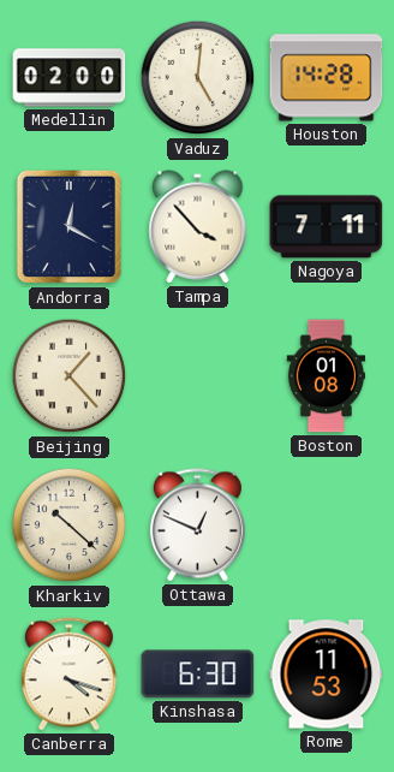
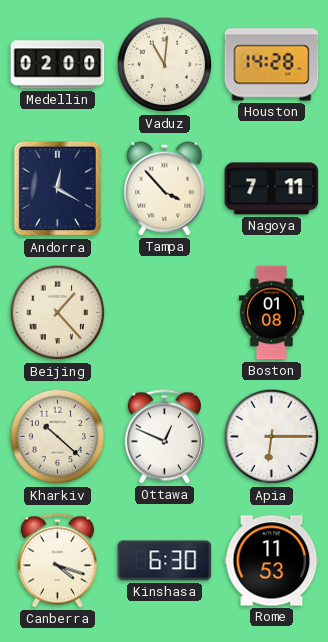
Vaduz: 5:01 -> 11:01 (165, 65)
Apia: none -> 6:15 (272, 437)
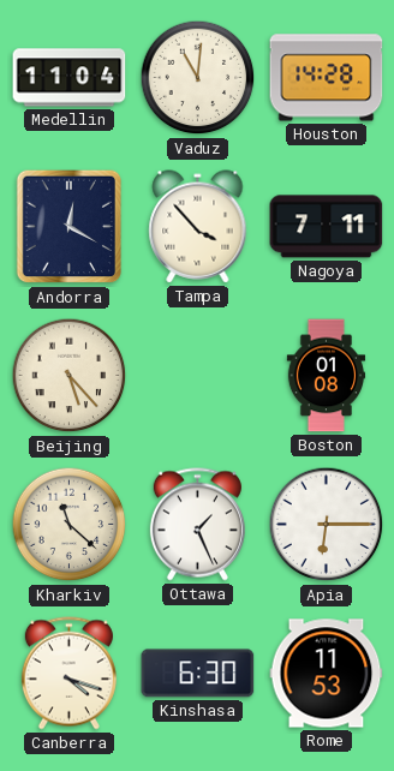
Medellin: 02:00 -> 11:04 (70, 78)
Beijing: 1:23 -> 5:23 (70, 376)
Kharkiv: 10:22 -> 11:22 (70, 525)
Ottawa: 12:49 -> 1:26 (197, 525)
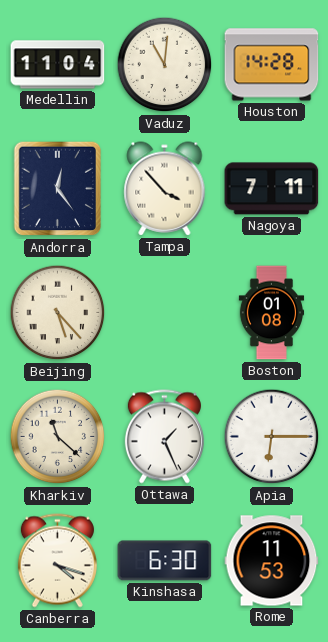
Andorra: 12:20 -> 12:24 (58, 189)
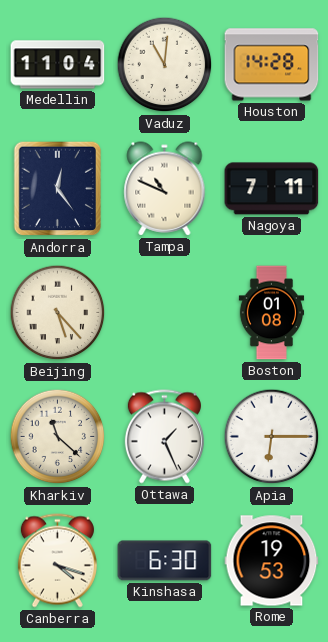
Tampa: 3:53 -> 10:49 (165, 189)
Rome: 11:53 -> 19:53 (272, 561)
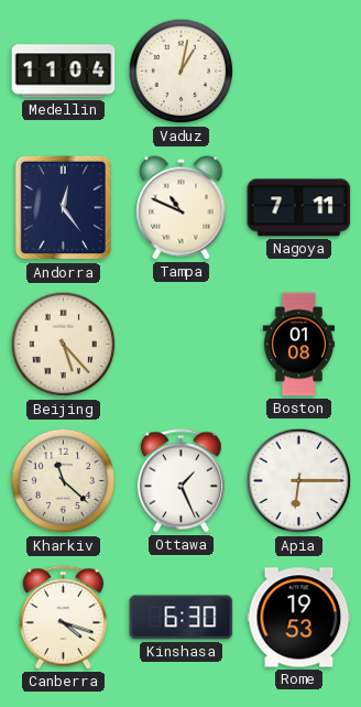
Vaduz: 11:01 -> 1:02 (182, 72)
Houston: 14:28 -> none (272, 65)
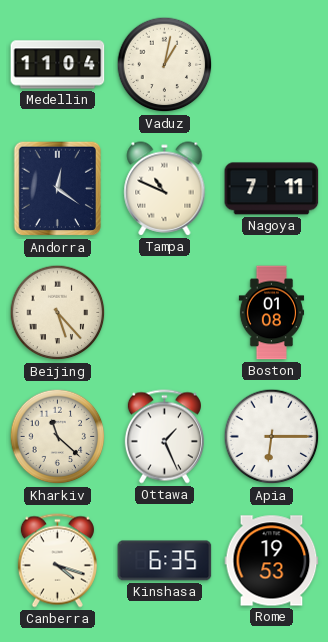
Andorra: 12:24 -> 12:21 (58, 189)
Kinshasa: 6:30 -> 6:35 (165, 561)
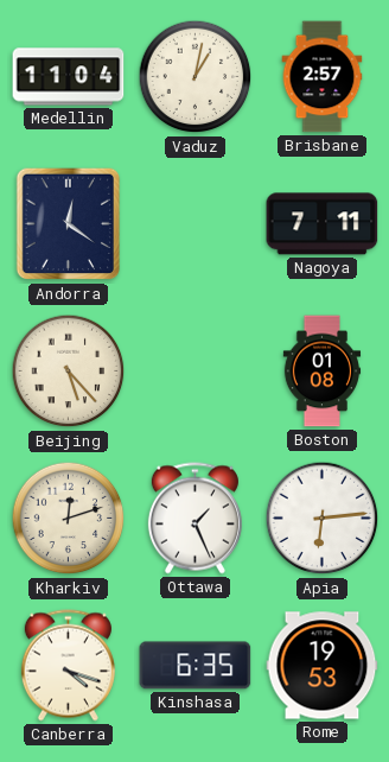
Brisbane: none -> 2:57 (323, 77)
Tampa: 10:49 -> none (165, 189)
Kharkiv: 11:22 -> 12:12 (69, 519)
Apia: 6:15 -> 6:14 (323, 519)
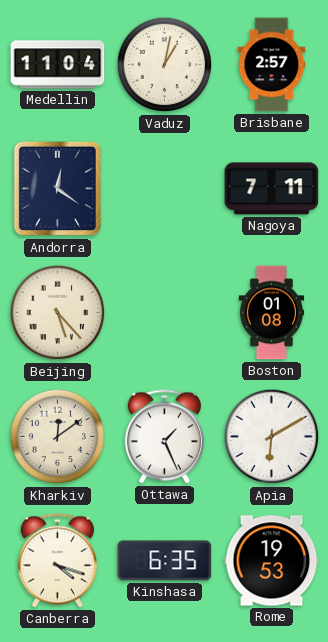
Kharkiv: 12:12 -> 12:09 (58, 437)
Apia: 6:14 -> 6:10 (272, 437)
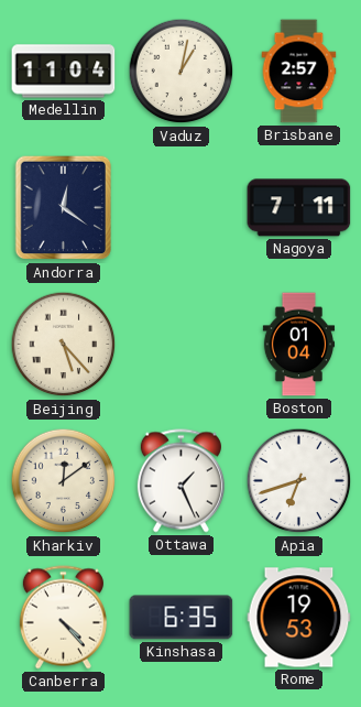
Boston: 01:08 -> 01:04 (299, 345)
Apia: 6:10 -> 6:42 (299, 481)
Canberra: 4:18 -> 4:23 (63, 618)
